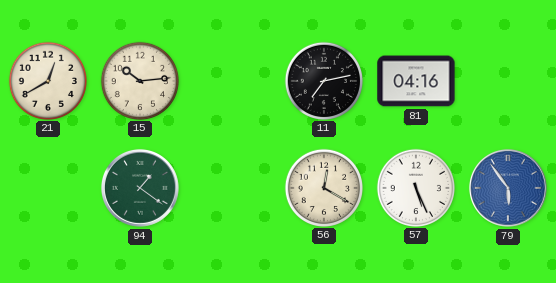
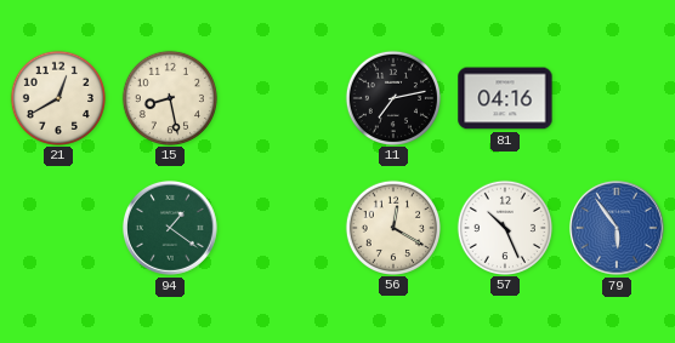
15: 10:14 -> 8:28 (169, 97)
57: 5:26 -> 10:26 (504, 227)
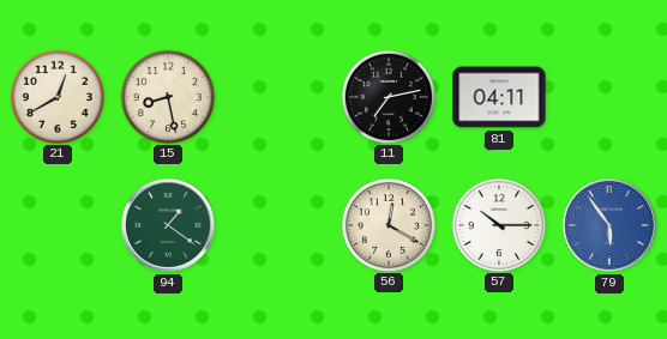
81: 04:16 -> 04:11 (499, 97)
57: 10:26 -> 10:15 (498, 224)
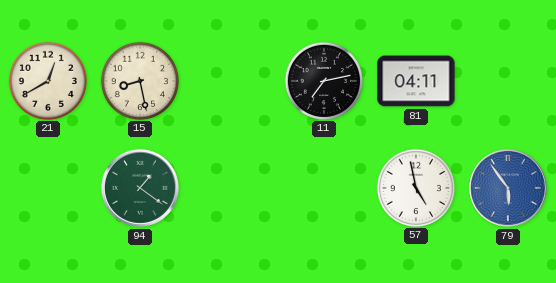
56: 12:20 -> none (387, 224)
57: 10:15 -> 4:58 (415, 187)
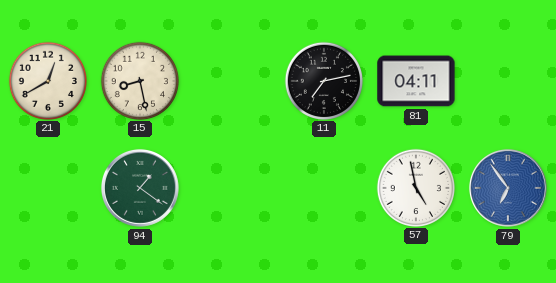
79: 5:54 -> 6:54 (508, 188)
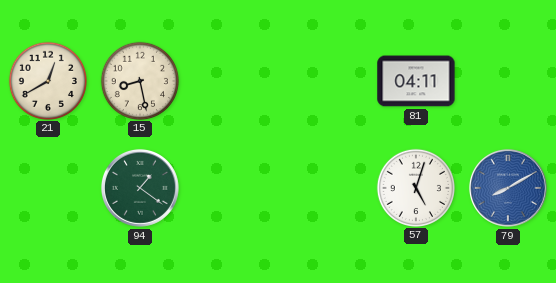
11: 7:13 -> none (323, 80)
57: 4:58 -> 5:03 (415, 187)
79: 6:54 -> 8:10 (508, 188)
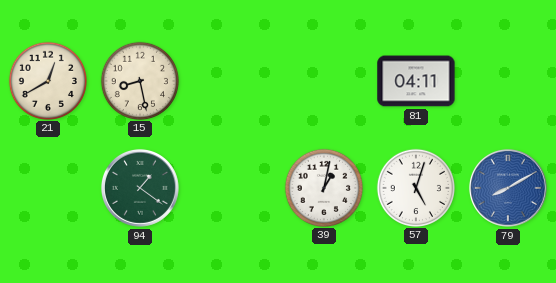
39: none -> 1:02 (323, 187)
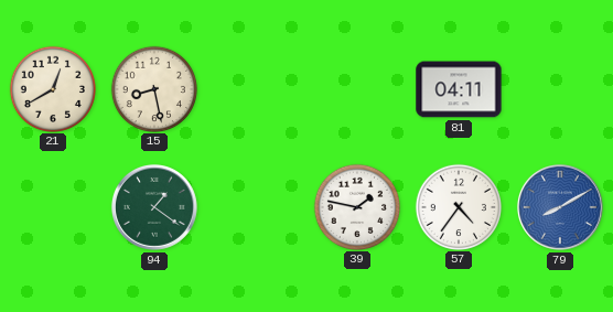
39: 1:02 -> 1:47 (356, 206)
57: 5:03 -> 4:36 (458, 206)
